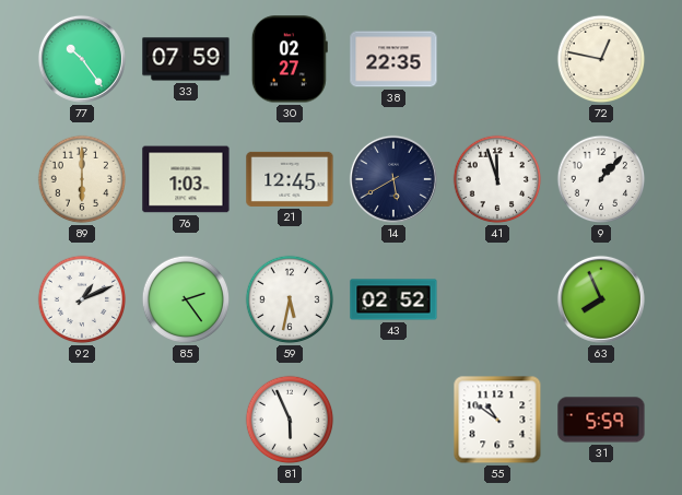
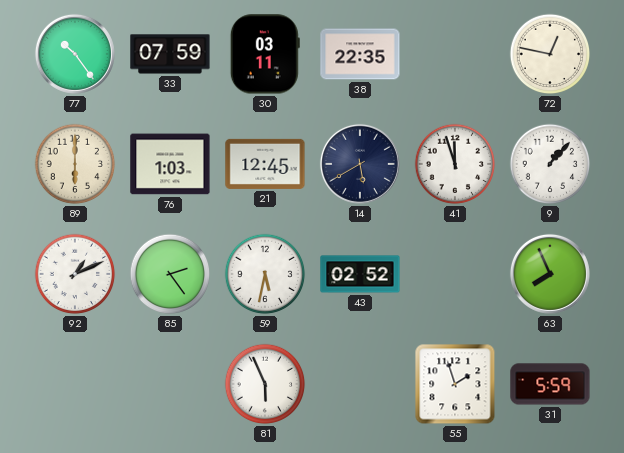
30: 02:27 -> 03:11 (265, 54)
55: 10:51 -> 1:57 (455, 384)
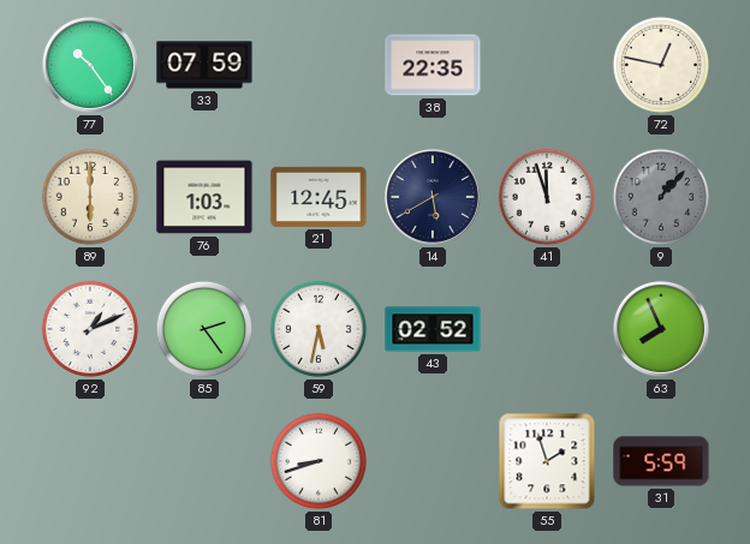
30: 03:11 -> none (265, 54)
9 dial: white -> grey (661, 197)
81: 5:56 -> 8:42 (319, 461)
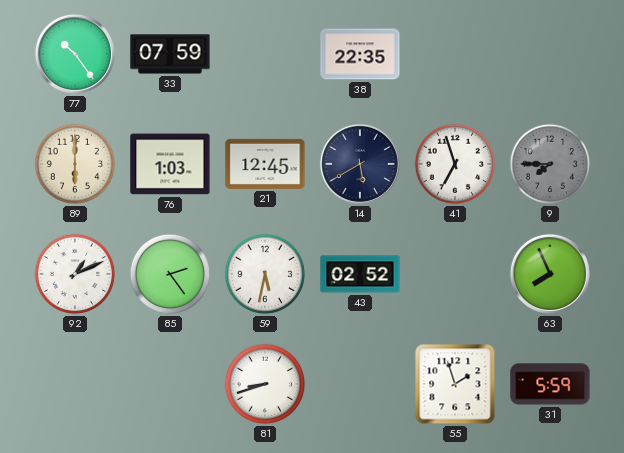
72: 12:47 -> none (661, 65)
41: 11:57 -> 6:57 (455, 164)
9: 1:07 -> 7:45 (550, 164)
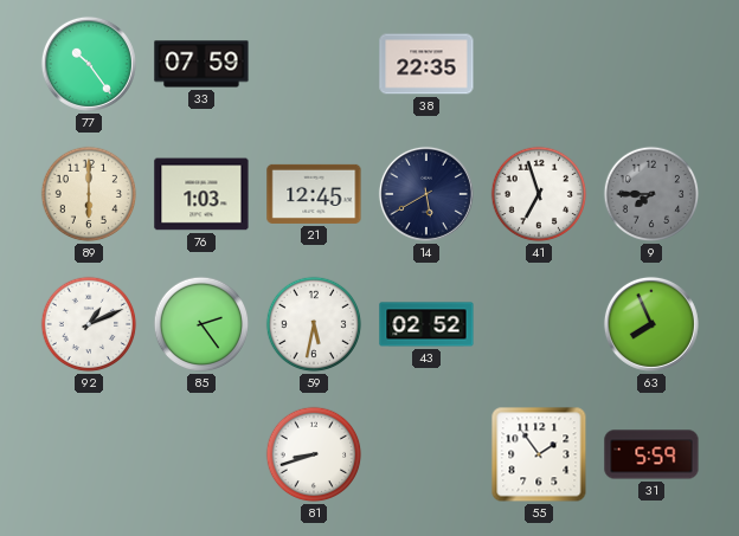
55: 1:57 -> 1:54 (539, 454)
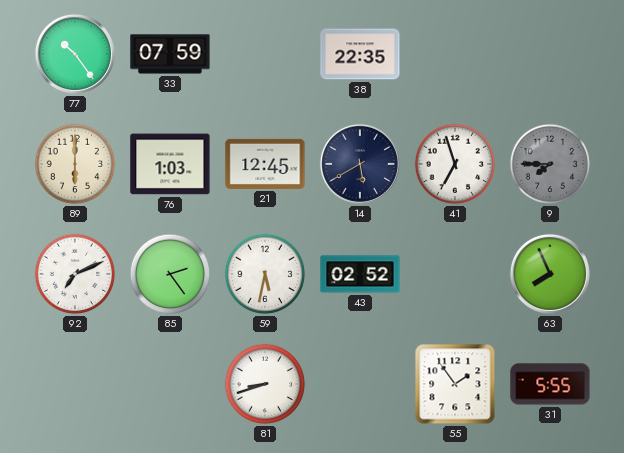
92: 1:11 -> 7:11 (75, 274)
31: 5:59 -> 5:55 (550, 384)
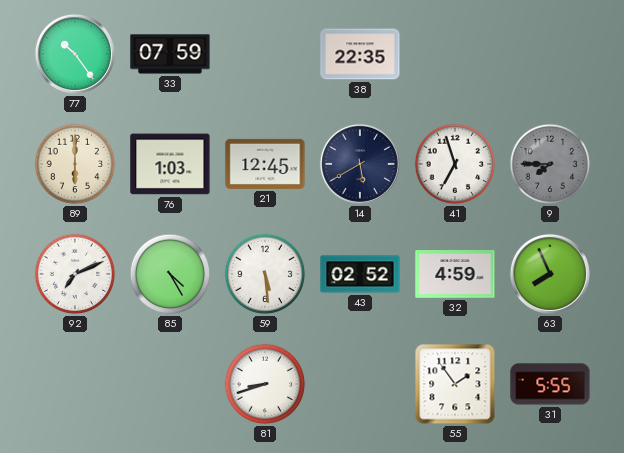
85: 2:24 -> 4:25 (170, 274)
59: 5:32 -> 5:29 (265, 274)
32: none -> 4:59 (455, 275)
